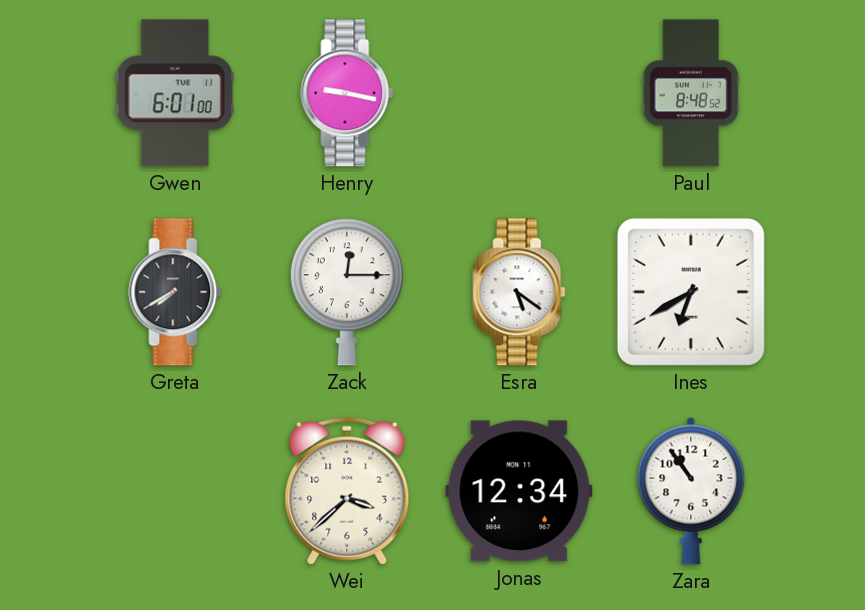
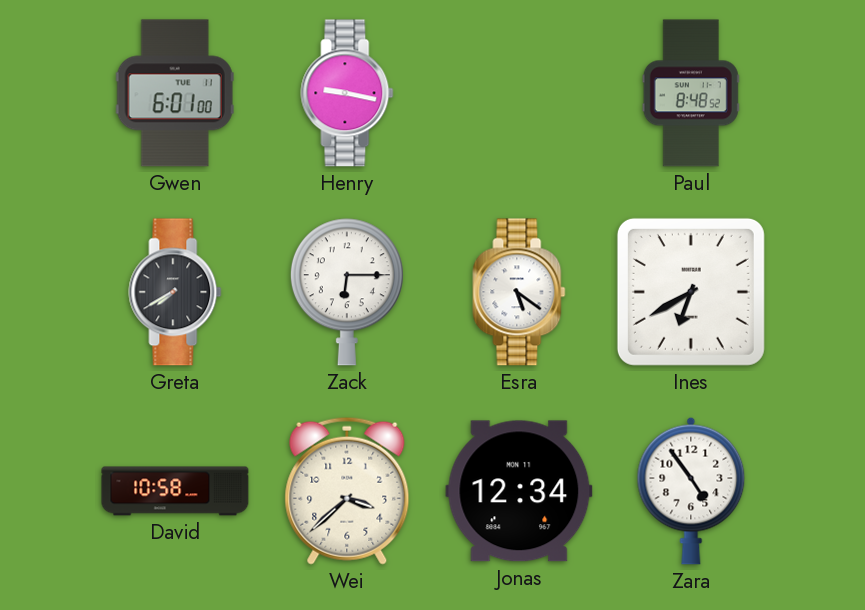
Zack: 12:15 -> 6:15 (347, 292)
David: none -> 10:58 (175, 491)
Zara: 10:54 -> 4:54 (691, 491)
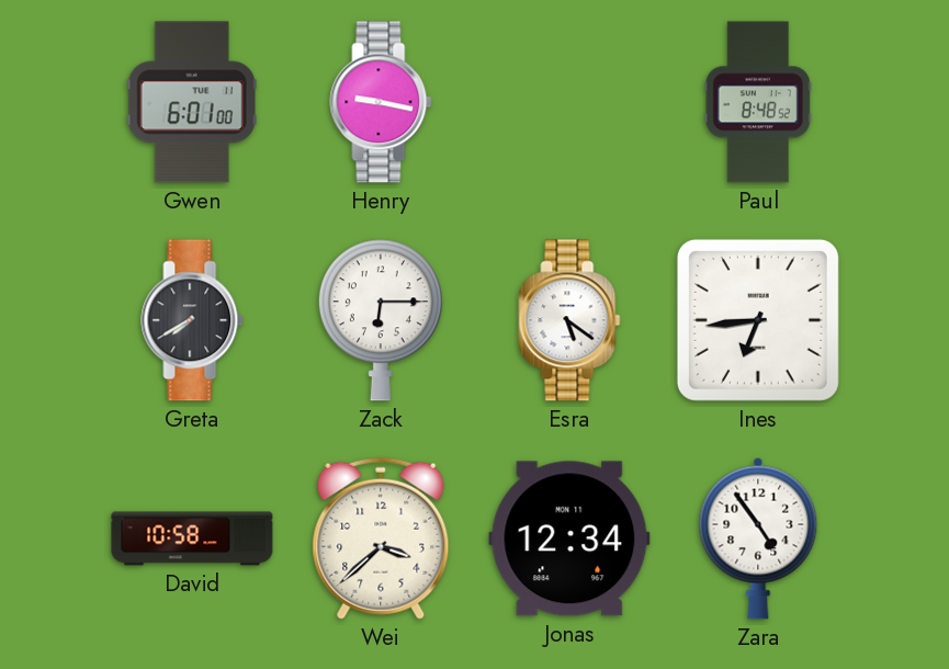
Ines: 6:40 -> 6:44 (758, 320)
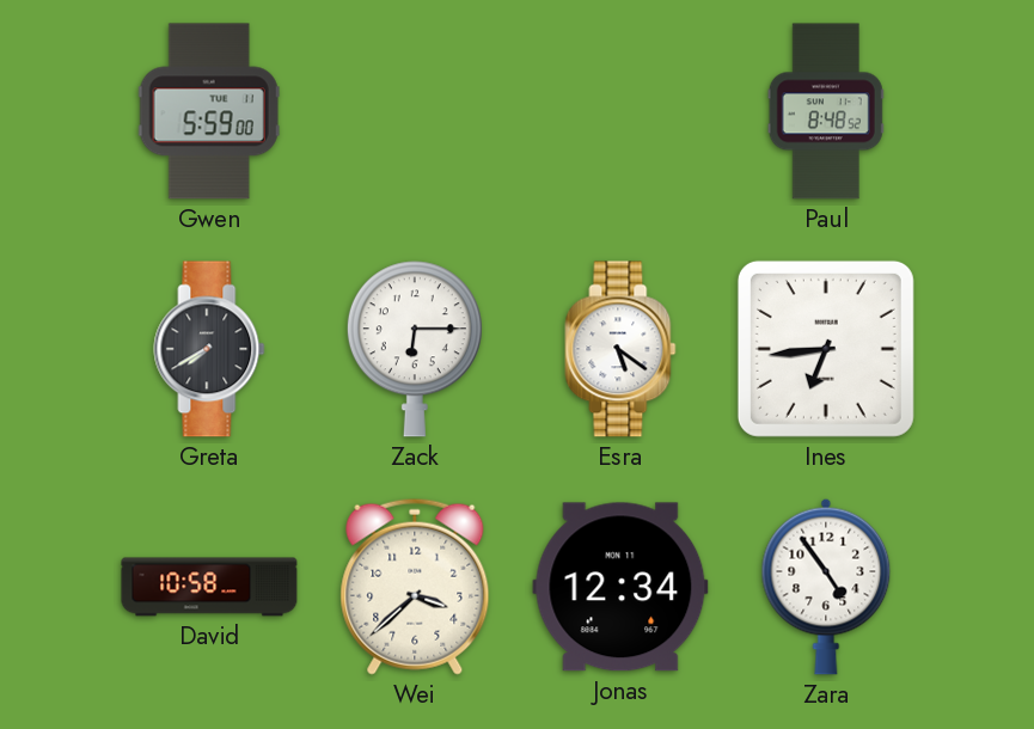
Gwen: 6:01 -> 5:59 (209, 111)
Henry: 9:17 -> none (381, 102)
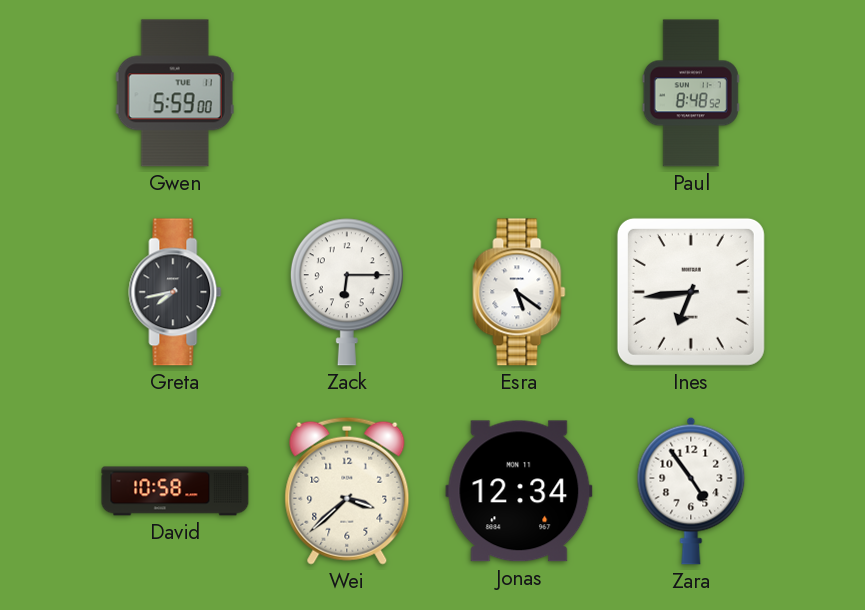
Greta: 7:40 -> 7:43 (175, 292)
